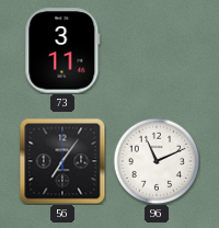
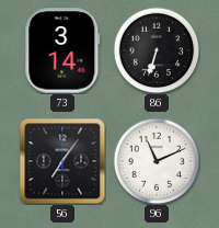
73: 3:11 -> 3:14 (62, 50)
86: none -> 6:33 (157, 50)
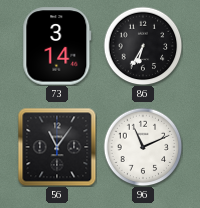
86: 6:33 -> 6:35 (143, 46)
56: 7:06 -> 11:06 (57, 147)
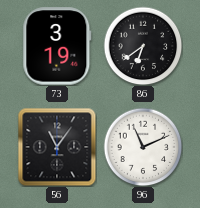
73: 3:14 -> 3:19 (57, 46)
86: 6:35 -> 6:39 (143, 46)
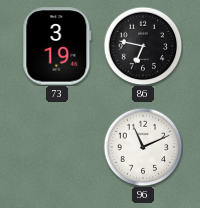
86: 6:39 -> 6:47 (143, 46)
56: 11:06 -> none (57, 147)
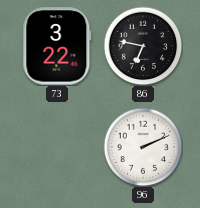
73: 3:19 -> 3:22 (57, 46)
96: 11:11 -> 2:11 (143, 147)
